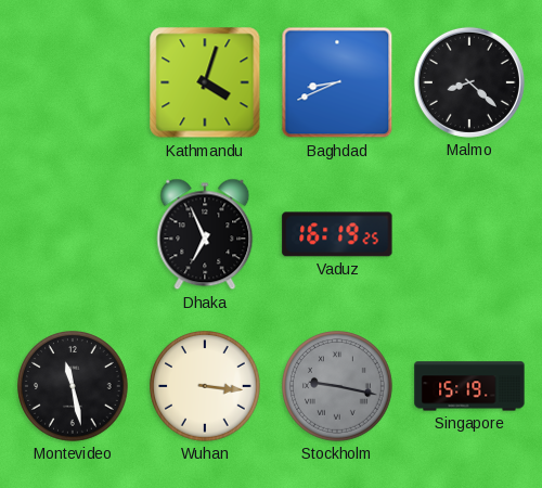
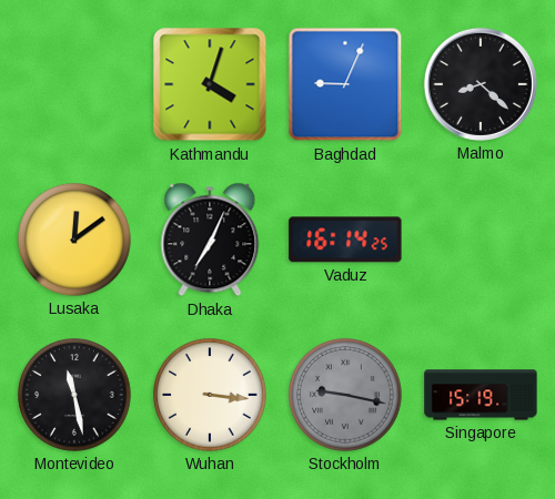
Baghdad: 8:41 -> 9:04 (345, 84)
Lusaka: none -> 12:09 (74, 240)
Dhaka: 6:56 -> 7:04 (210, 240)
Vaduz: 16:19 -> 16:14 (345, 240)
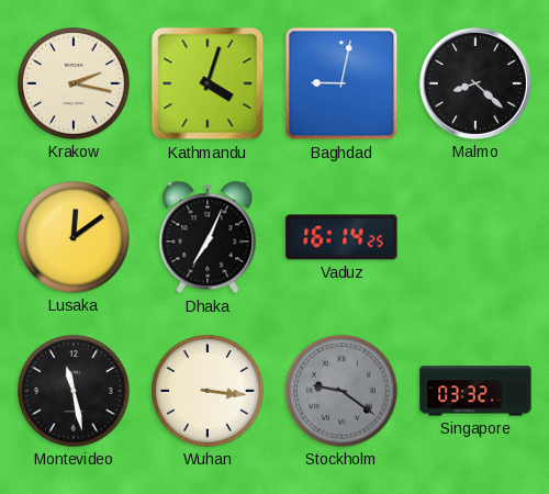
Krakow: none -> 2:17 (74, 83)
Baghdad: 9:04 -> 9:02 (341, 83)
Stockholm: 9:17 -> 9:21 (341, 391)
Singapore: 15:19 -> 03:32 (475, 391)
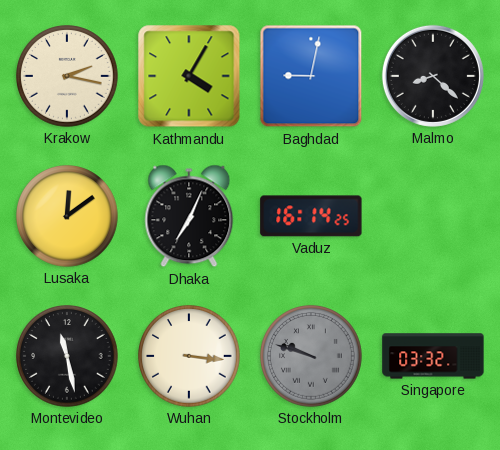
Kathmandu: 4:03 -> 4:05 (189, 76)
Stockholm: 9:21 -> 9:48 (311, 356)
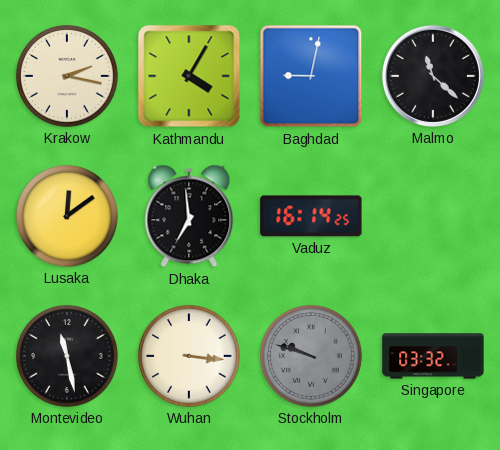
Malmo: 8:22 -> 11:22 (433, 76)
Dhaka: 7:04 -> 6:59 (189, 216)
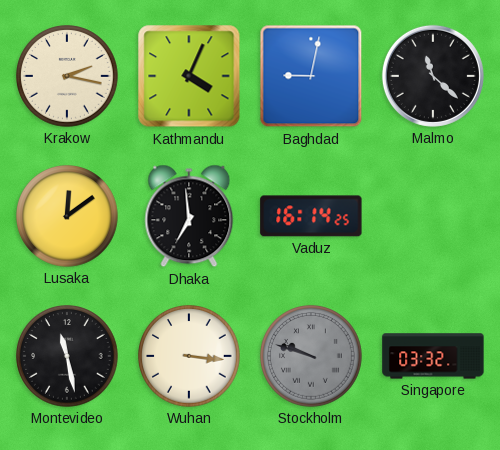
Kathmandu: 4:05 -> 4:04 (189, 76)
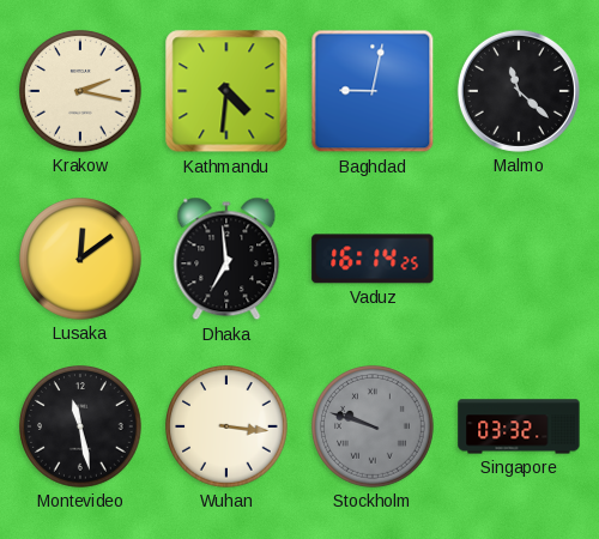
Kathmandu: 4:04 -> 4:31 (226, 91)
